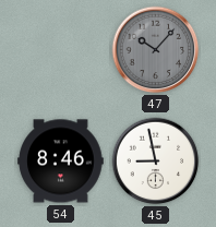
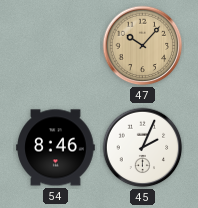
47 dial: grey -> champagne (143, 46)
45: 8:58 -> 2:04 (143, 148)
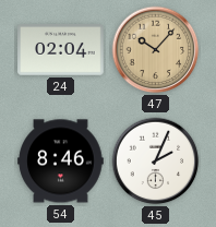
24: none -> 02:04 (61, 50)
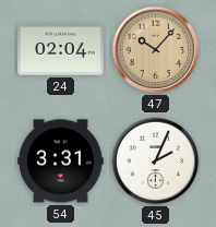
54: 8:46 -> 3:31 (61, 162)
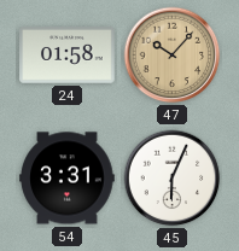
24: 02:04 -> 01:58 (68, 56)
45: 2:04 -> 6:04 (173, 179)
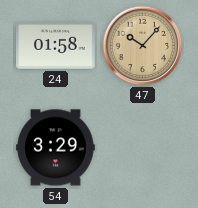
54: 3:31 -> 3:29 (56, 148)
45: 6:04 -> none (173, 179)
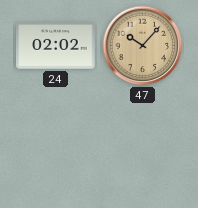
24: 01:58 -> 02:02 (56, 46)
54: 3:29 -> none (56, 148)
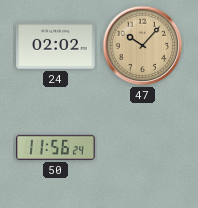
50: none -> 11:56 (56, 147)
